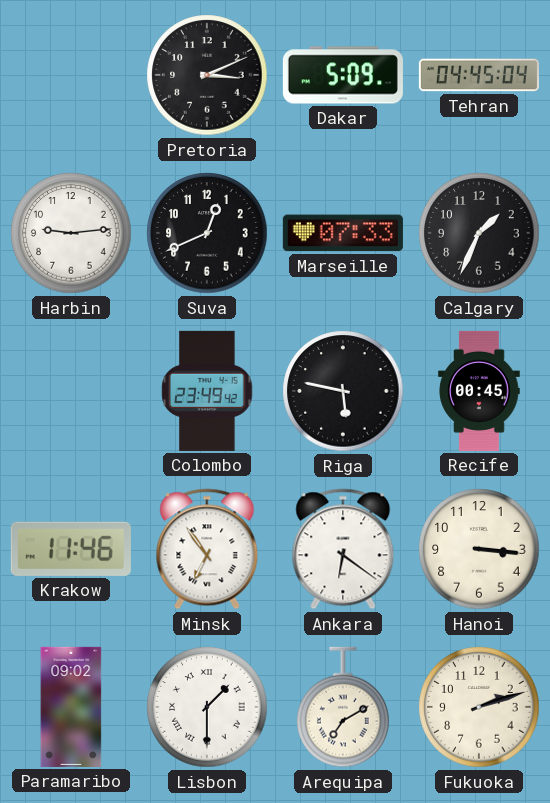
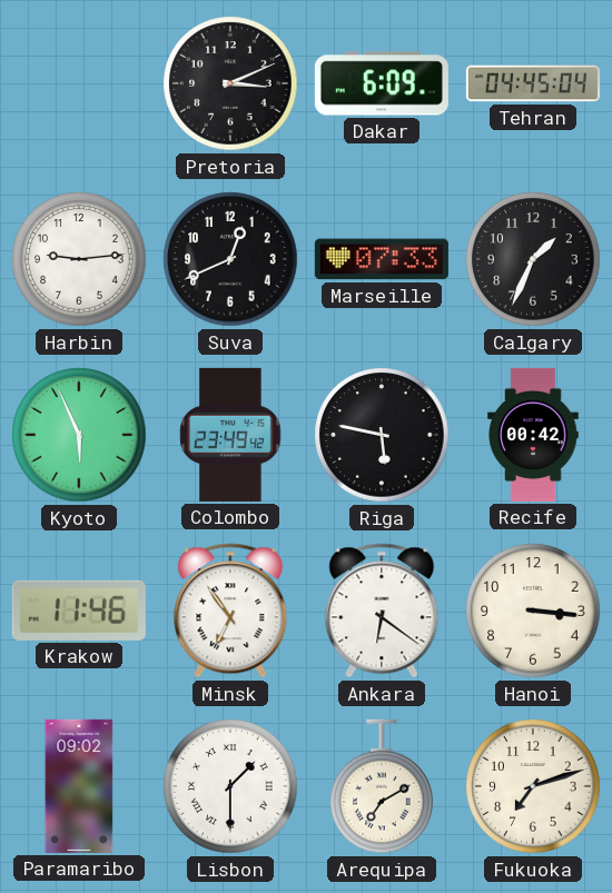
Dakar: 5:09 -> 6:09 (382, 83)
Kyoto: none -> 5:56 (79, 435)
Recife: 00:45 -> 00:42 (533, 435)
Fukuoka: 2:12 -> 7:12 (533, 786)
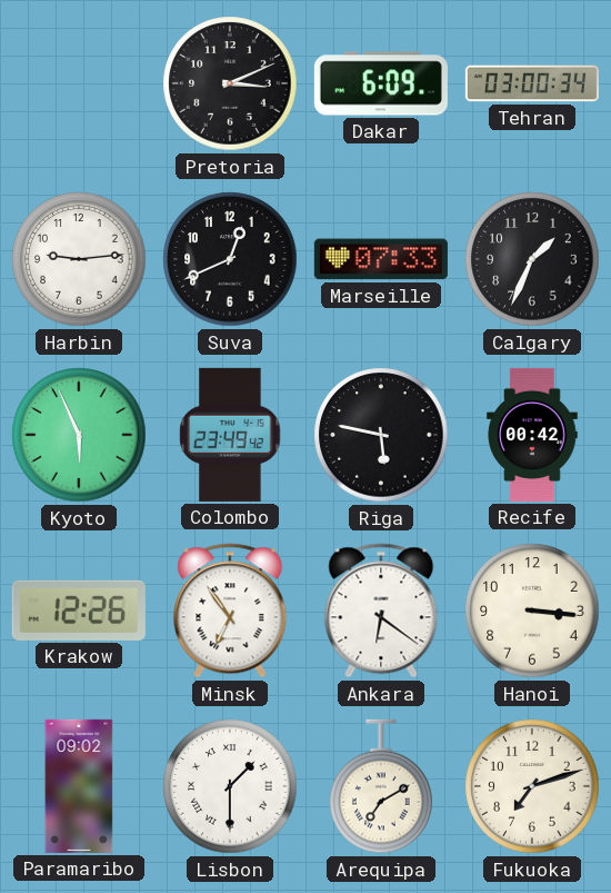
Tehran: 04:45 -> 03:00 (532, 83)
Krakow: 11:46 -> 12:26 (79, 611)
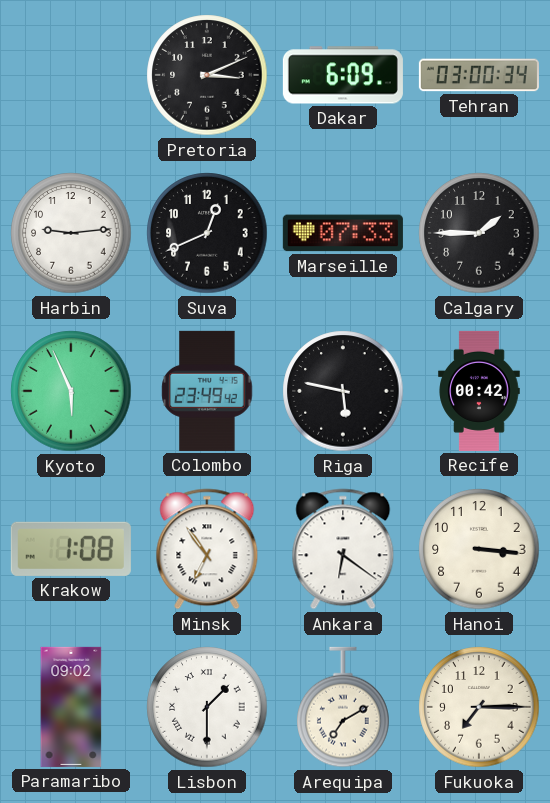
Calgary: 1:34 -> 1:45 (479, 233)
Krakow: 12:26 -> 1:08 (71, 549)
Fukuoka: 7:12 -> 7:15 (479, 707)
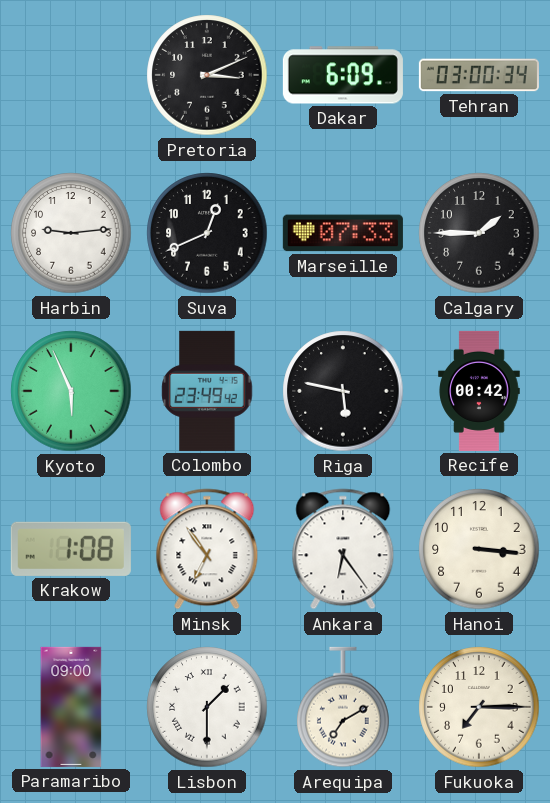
Ankara: 6:21 -> 6:24 (343, 549)
Paramaribo: 09:02 -> 09:00 (71, 707)
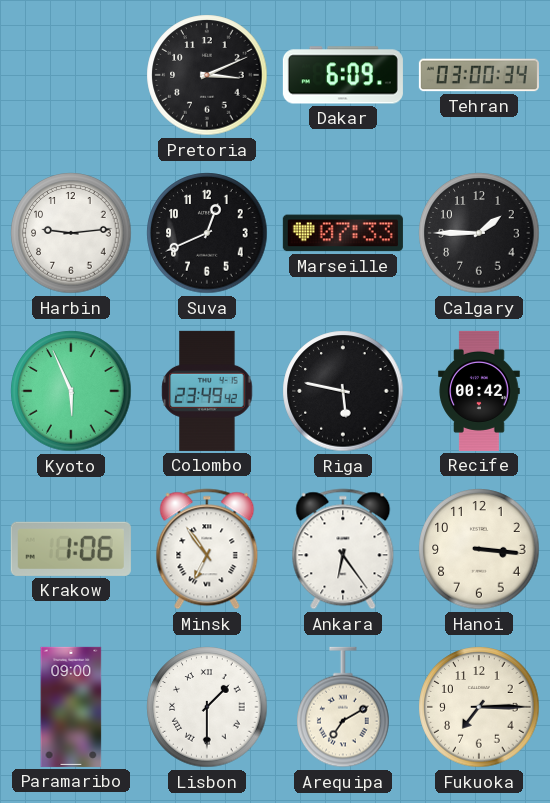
Krakow: 1:08 -> 1:06 (71, 549)
